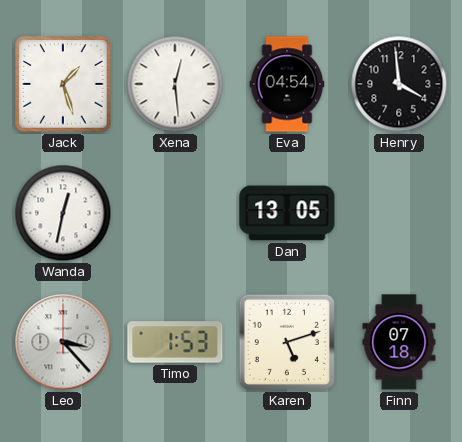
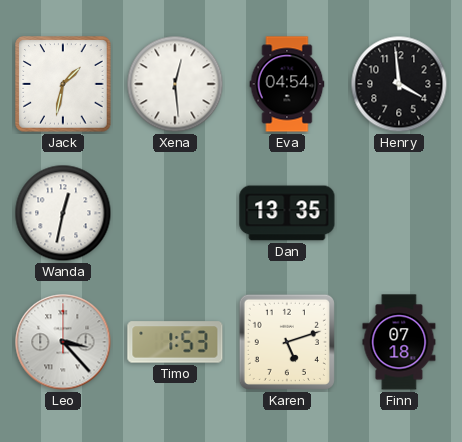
Jack: 1:27 -> 1:32 (63, 84)
Dan: 13:05 -> 13:35 (287, 213)
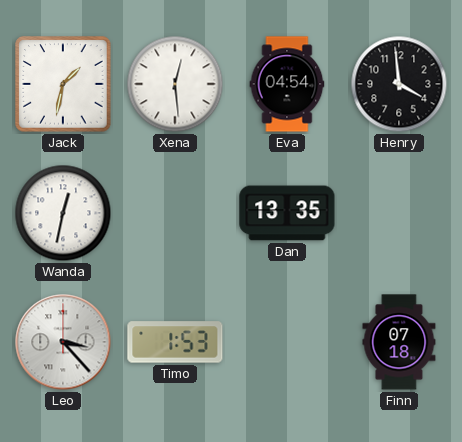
Karen: 5:12 -> none (287, 342)
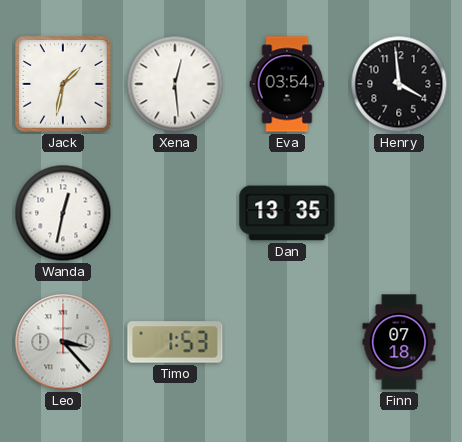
Eva: 04:54 -> 03:54 (287, 84)
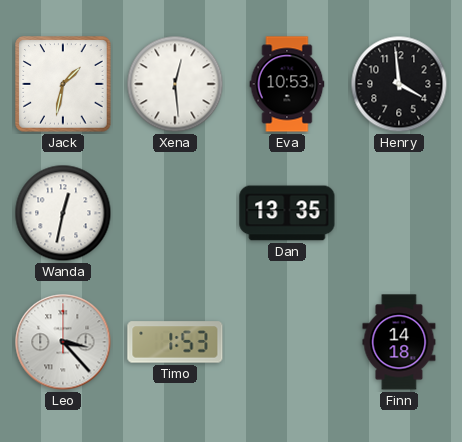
Eva: 03:54 -> 10:53 (287, 84)
Finn: 07:18 -> 14:18 (399, 342)
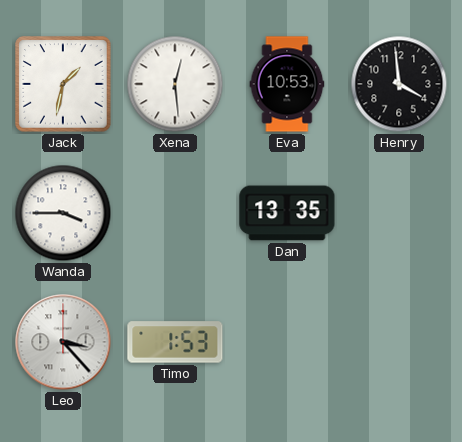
Wanda: 12:32 -> 3:45 (63, 213)
Finn: 14:18 -> none (399, 342)
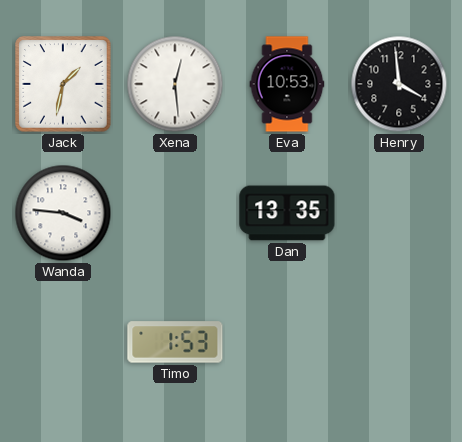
Wanda: 3:45 -> 3:46 (63, 213)
Leo: 3:23 -> none (63, 342)
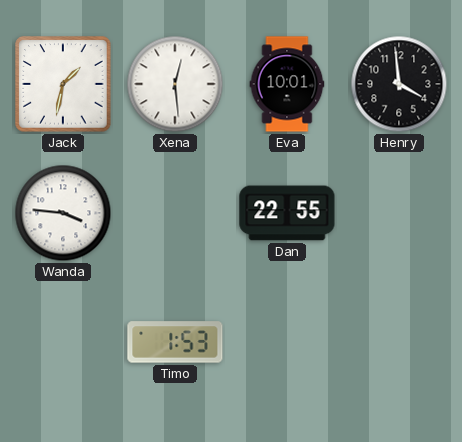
Eva: 10:53 -> 10:01 (287, 84)
Dan: 13:35 -> 22:55 (287, 213)
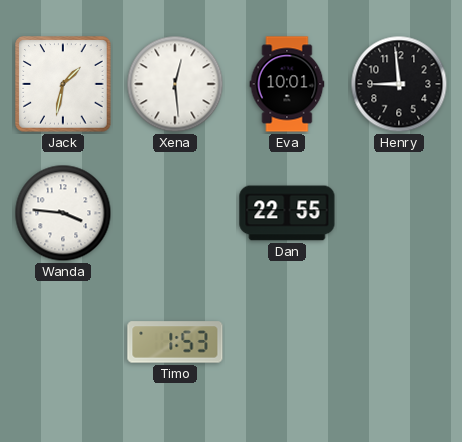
Henry: 3:59 -> 8:59 (399, 84)
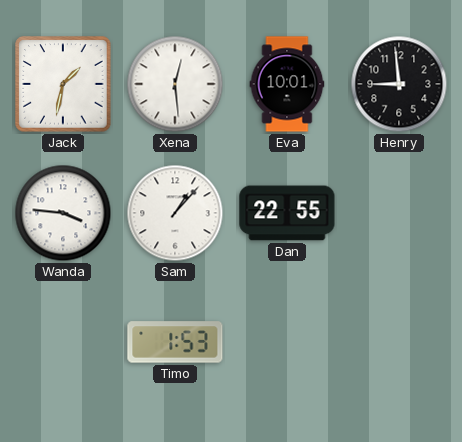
Sam: none -> 1:07 (175, 213)
